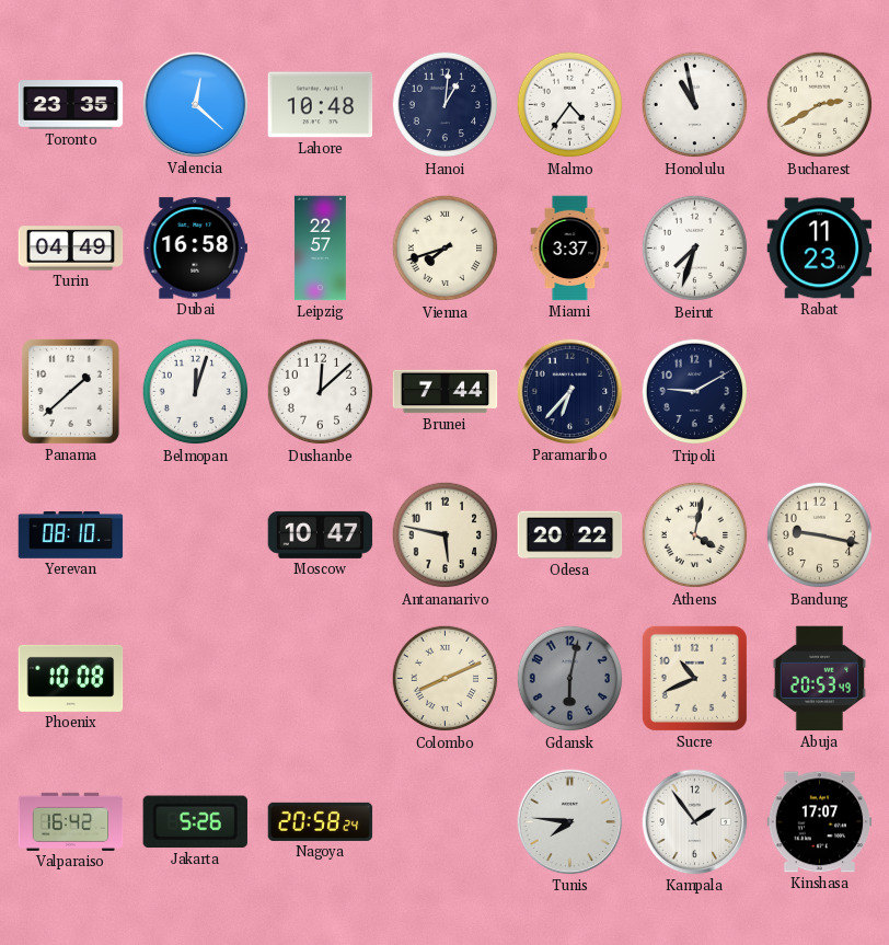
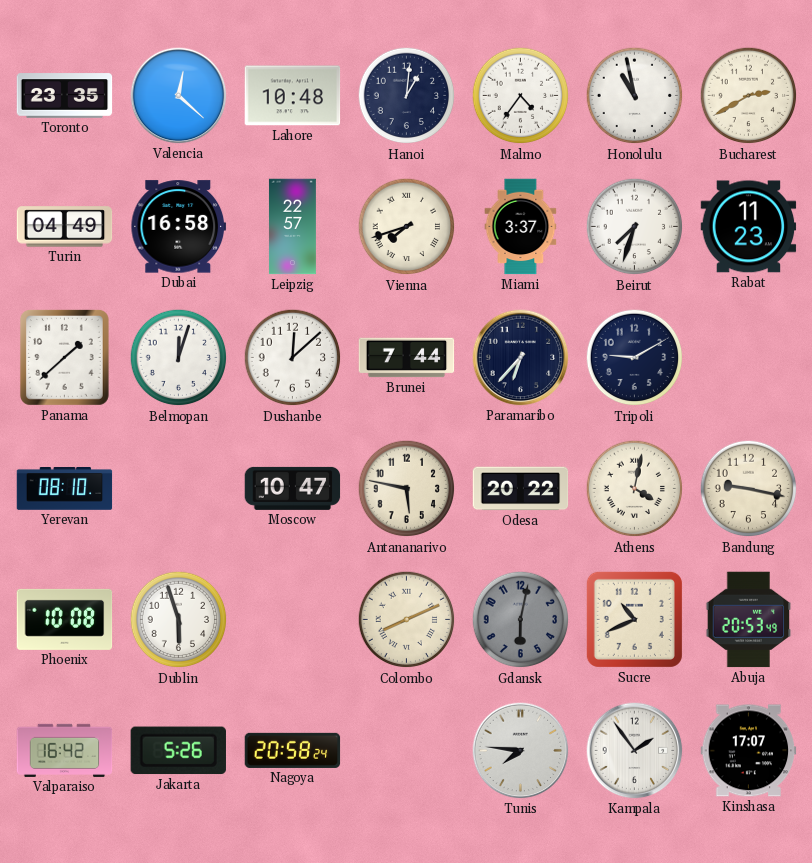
Dublin: none -> 5:57 (179, 620)
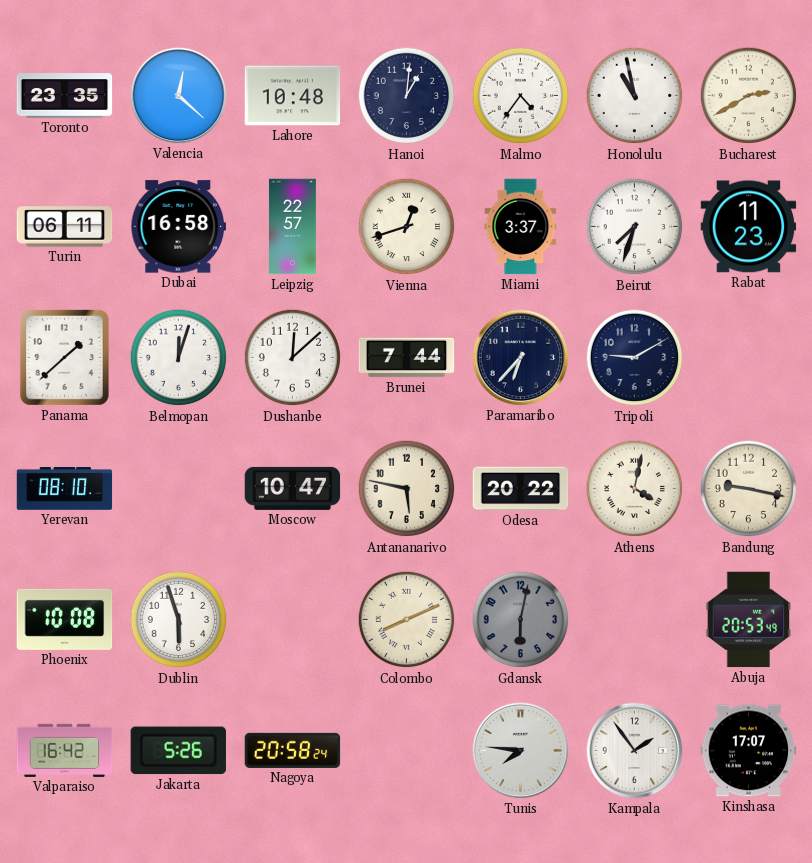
Turin: 04:49 -> 06:11 (65, 227)
Vienna: 7:42 -> 12:42 (407, 227)
Sucre: 10:41 -> none (634, 619)
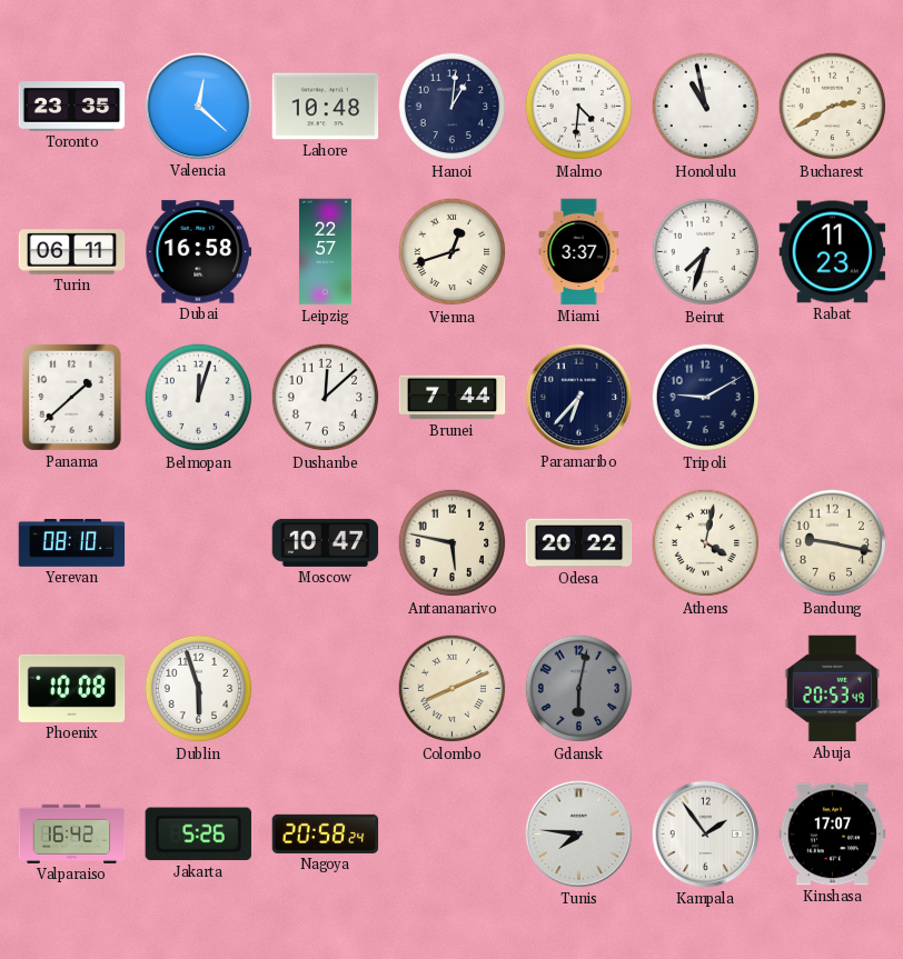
Malmo: 4:36 -> 4:31 (579, 107)
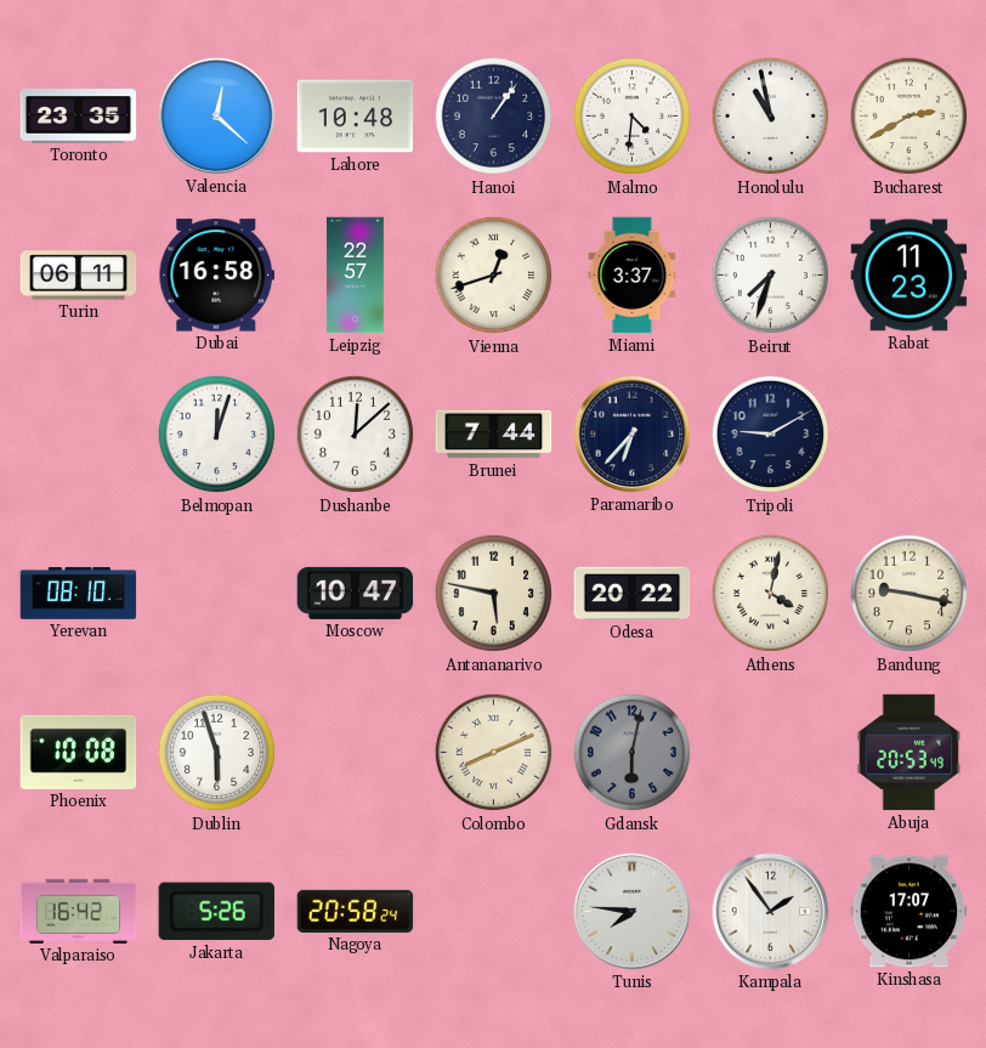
Hanoi: 1:01 -> 1:06 (494, 117)
Panama: 1:38 -> none (71, 397)
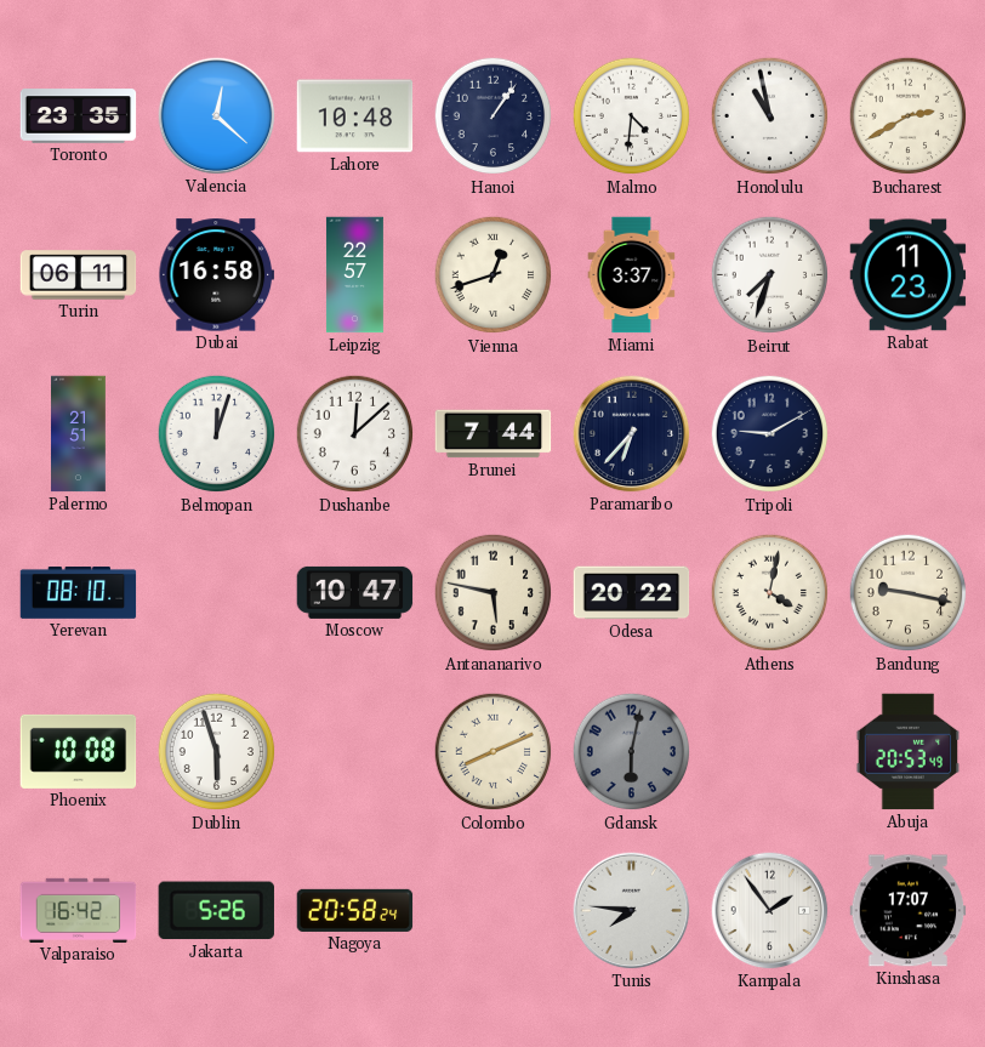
Palermo: none -> 21:51 (79, 434)
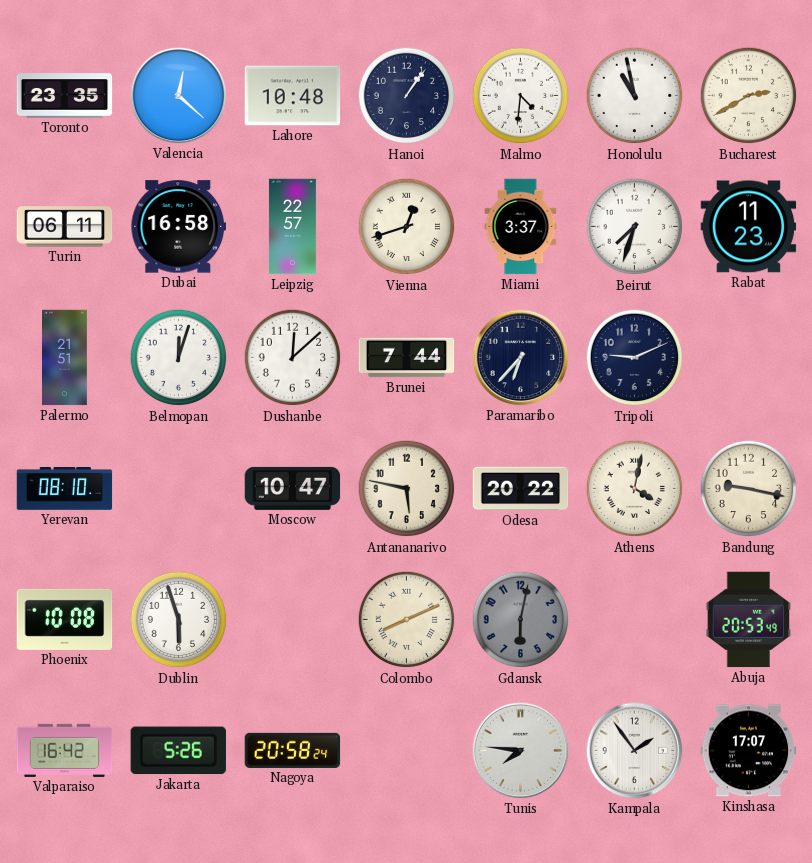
Tripoli: 9:10 -> 9:11 (635, 358)
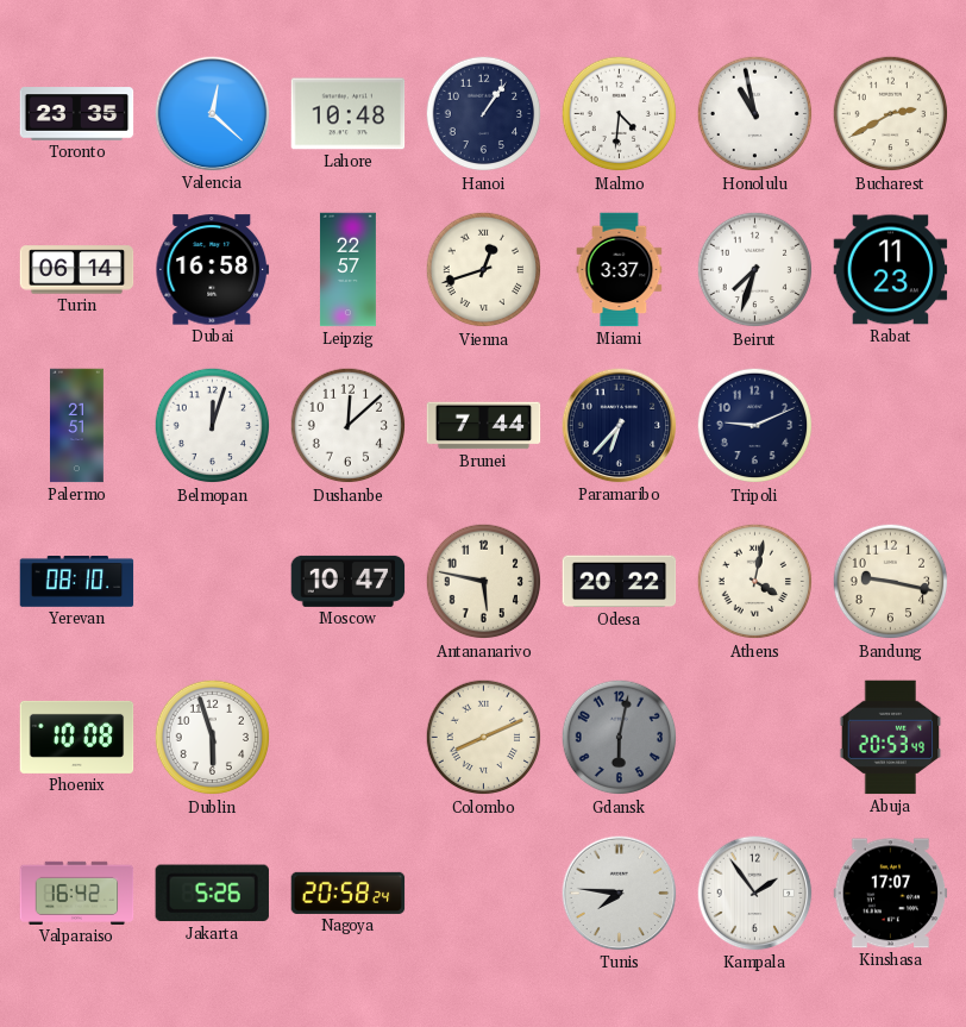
Turin: 06:11 -> 06:14 (77, 270)
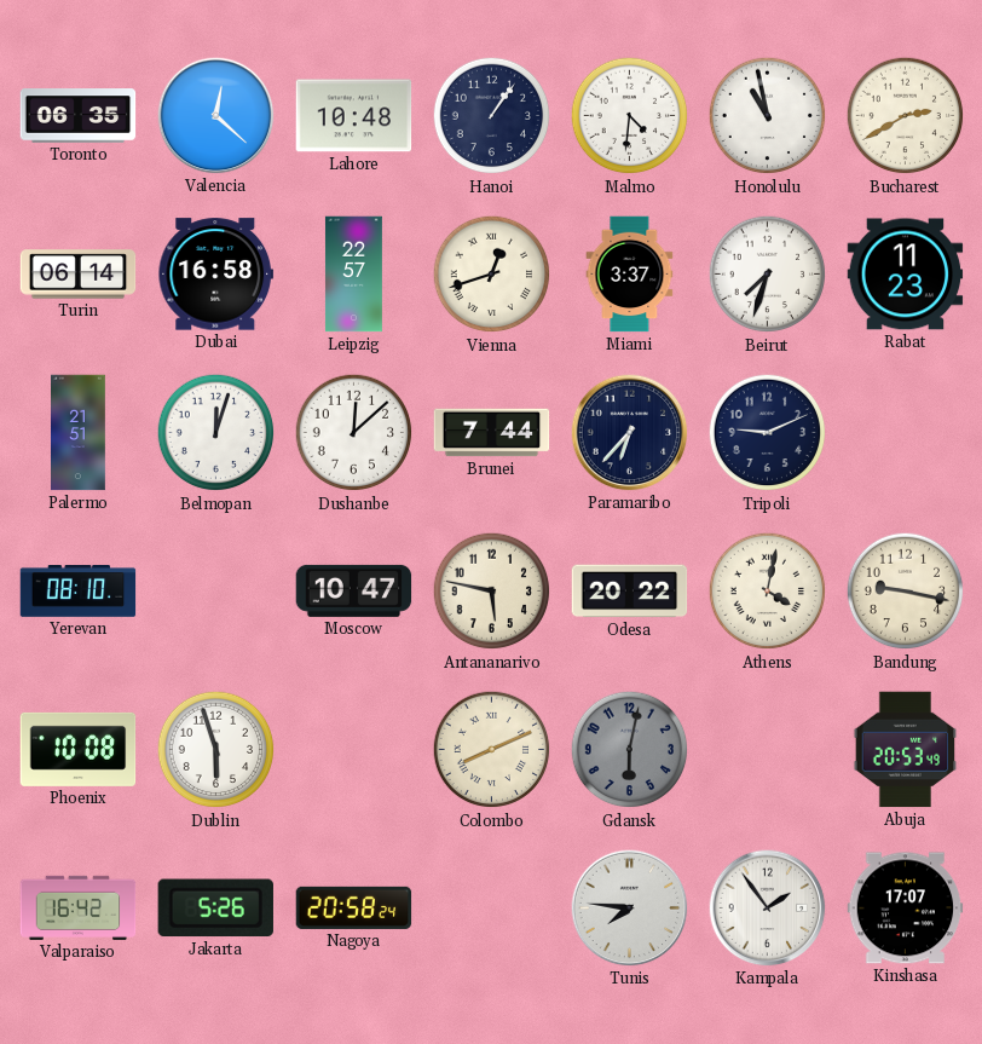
Toronto: 23:35 -> 06:35 (79, 116)
